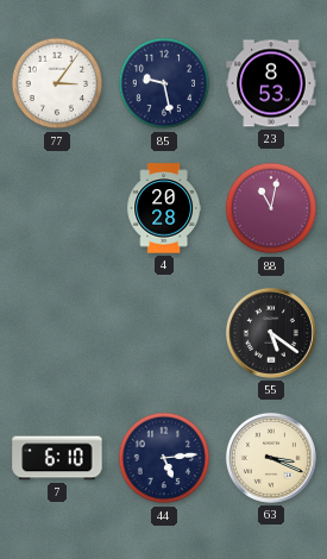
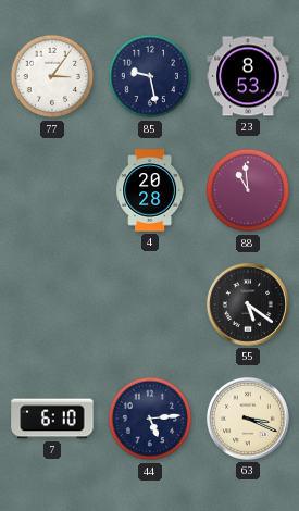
88: 11:02 -> 10:59 (248, 190)
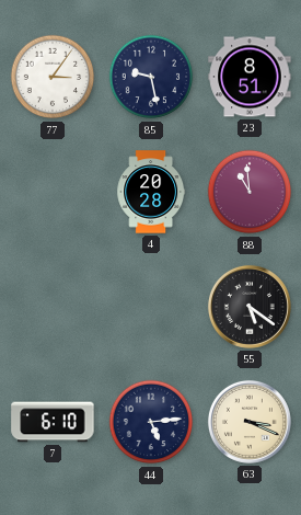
23: 8:53 -> 8:51 (250, 77)
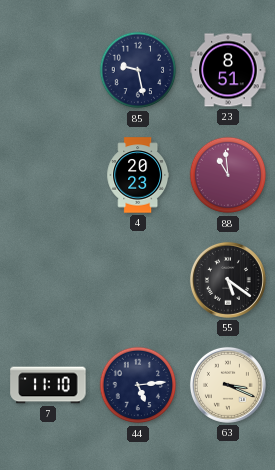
77: 3:06 -> none (53, 77)
4: 20:28 -> 20:23 (138, 175)
7: 6:10 -> 11:10 (48, 385)
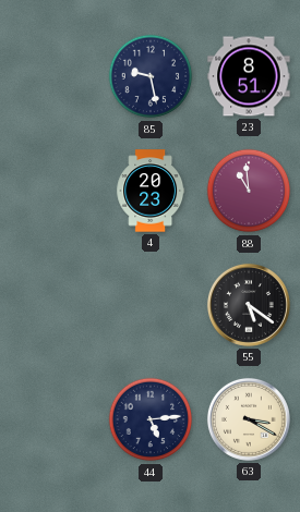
7: 11:10 -> none (48, 385)
63: 3:19 -> 3:20 (249, 419)
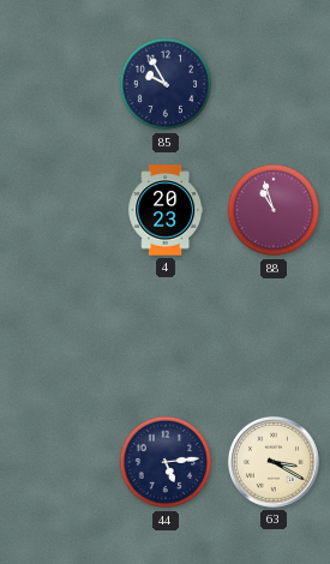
85: 9:28 -> 9:55 (166, 84)
23: 8:51 -> none (249, 76)
88: 10:59 -> 10:57 (274, 210)
55: 5:21 -> none (249, 305)
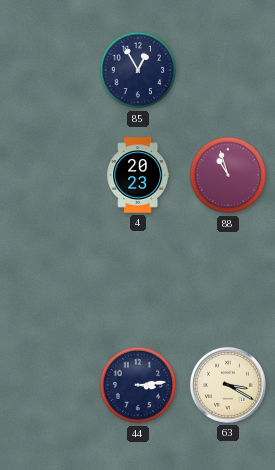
85: 9:55 -> 12:55 (138, 70)
44: 5:14 -> 3:14 (138, 385)
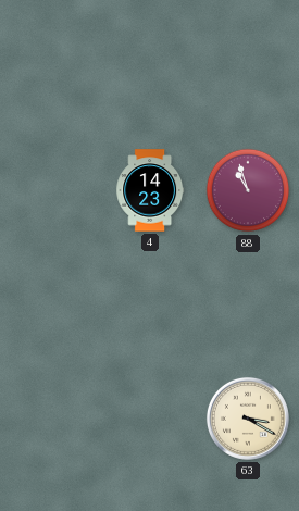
85: 12:55 -> none (138, 70)
4: 20:23 -> 14:23 (150, 190)
44: 3:14 -> none (138, 385)
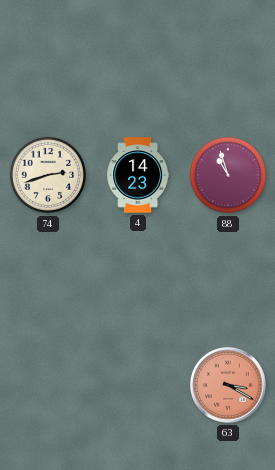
74: none -> 2:42 (48, 175)
63 dial: cream -> salmon (228, 385)
